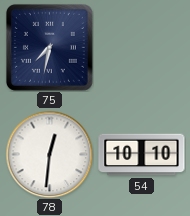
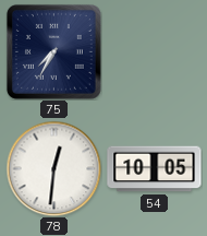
75: 7:32 -> 7:35 (53, 51)
54: 10:10 -> 10:05 (155, 169)
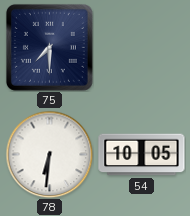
75: 7:35 -> 7:30 (49, 47)
78: 12:31 -> 6:31 (49, 154)
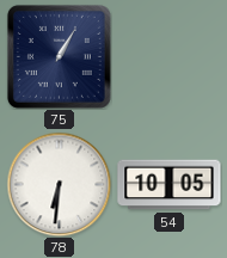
75: 7:30 -> 1:05 (59, 56)
